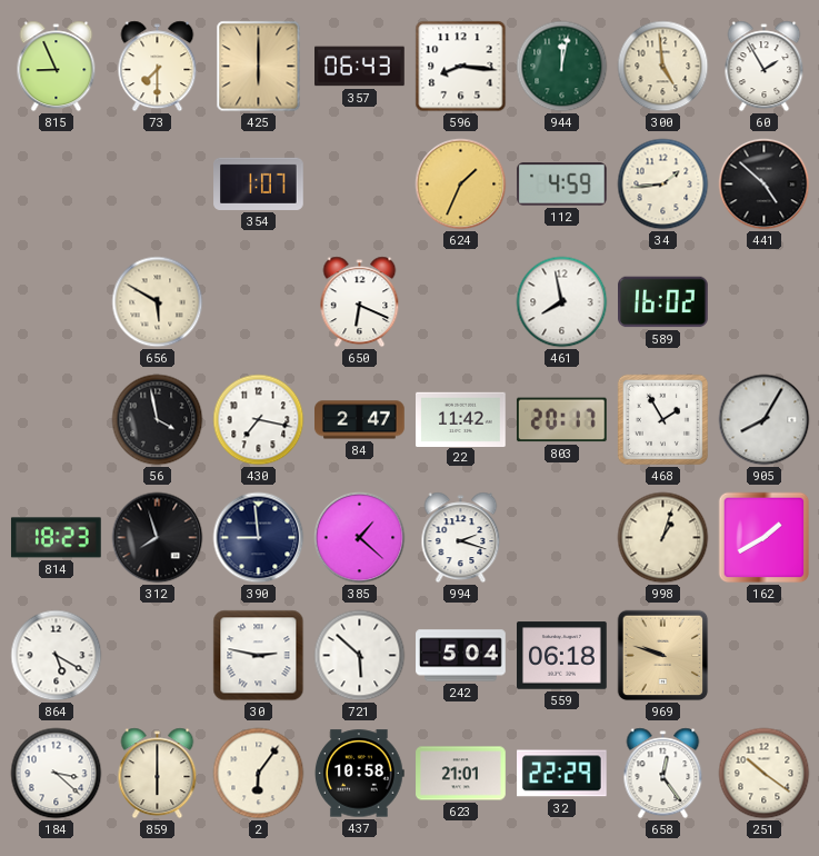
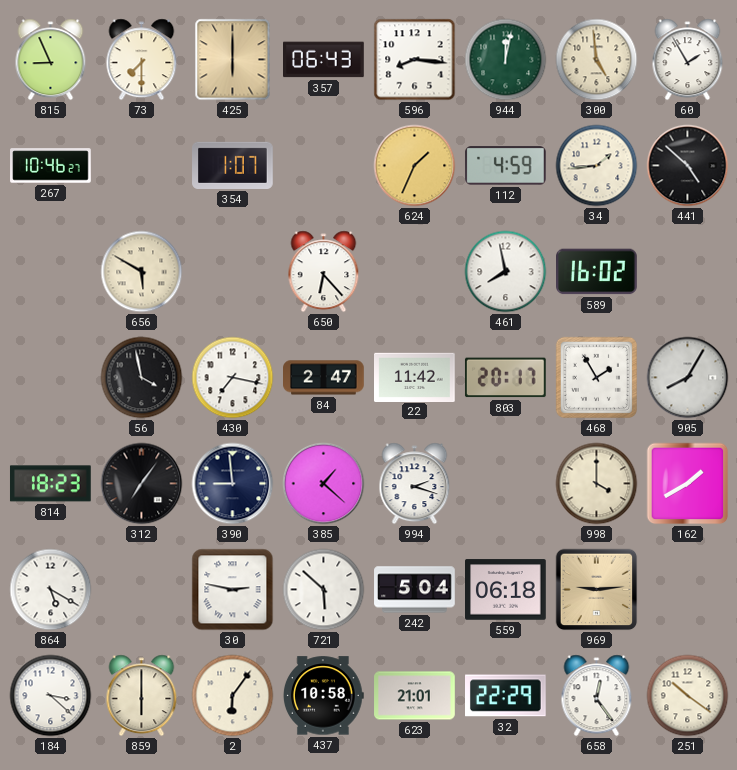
267: none -> 10:46 (51, 166)
650: 6:19 -> 6:23 (324, 272)
312: 7:57 -> 7:06 (142, 484)
998: 1:03 -> 4:00 (597, 484)
969: 9:48 -> 9:14 (597, 590)
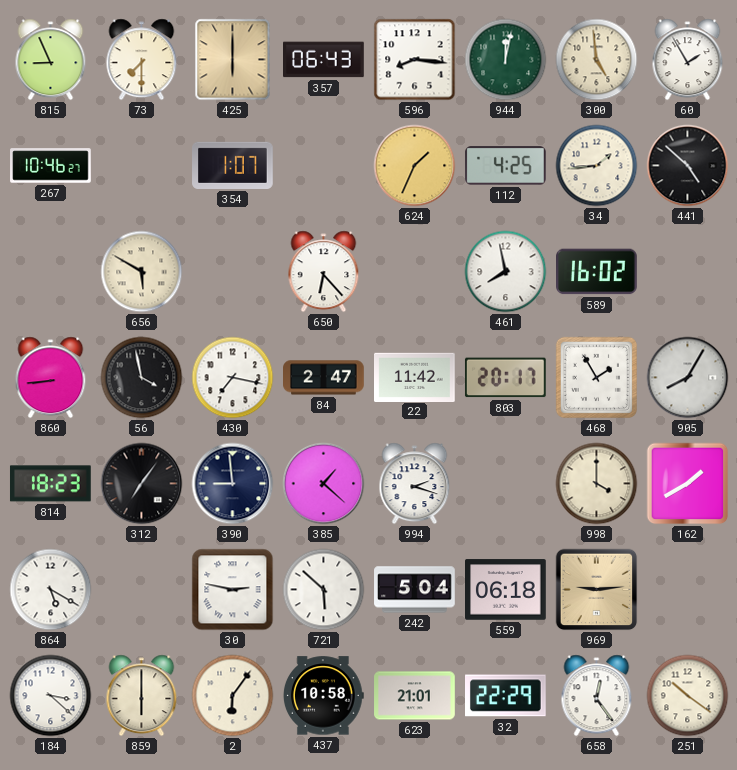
112: 4:59 -> 4:25 (506, 166)
860: none -> 8:44 (51, 378)
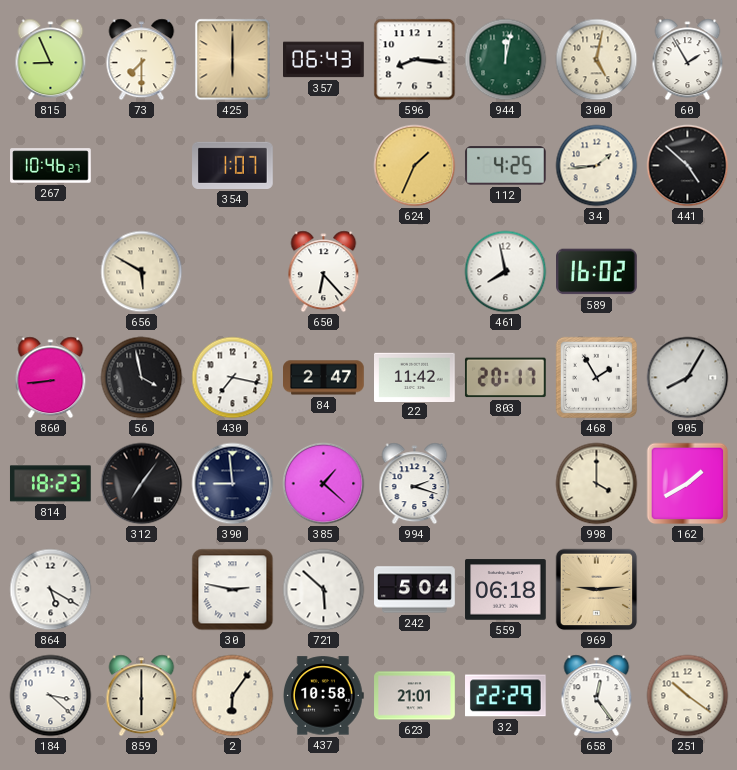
300: 4:59 -> 5:02 (597, 60)
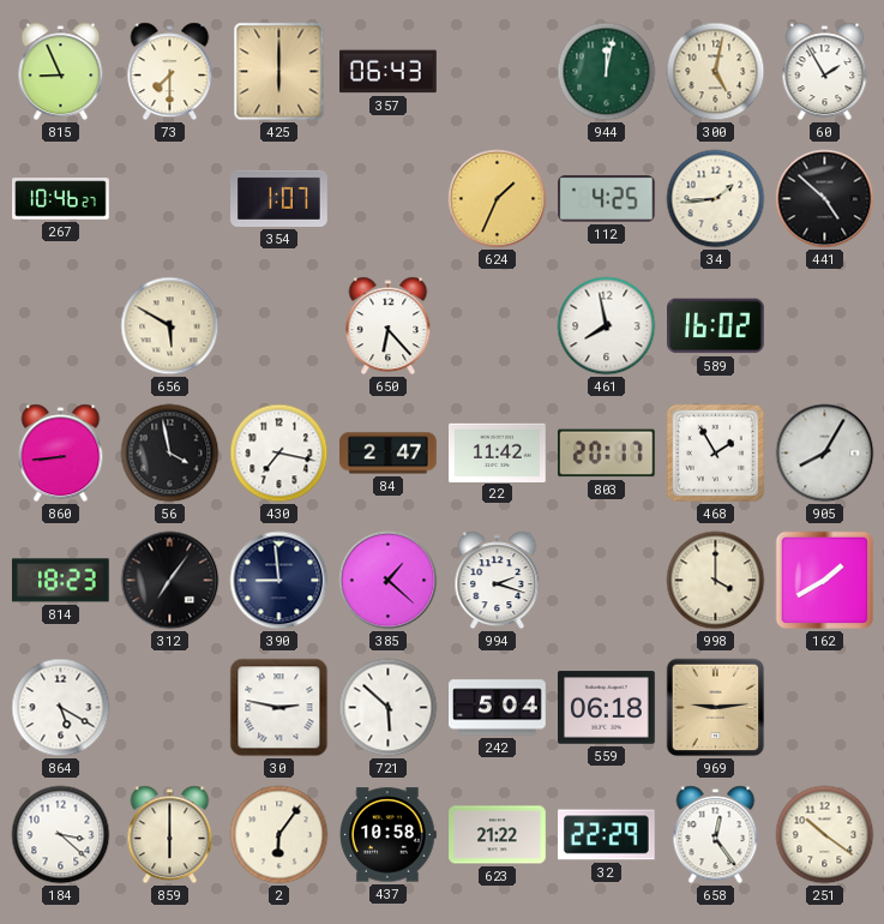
596: 8:16 -> none (415, 60)
623: 21:01 -> 21:22 (498, 835)
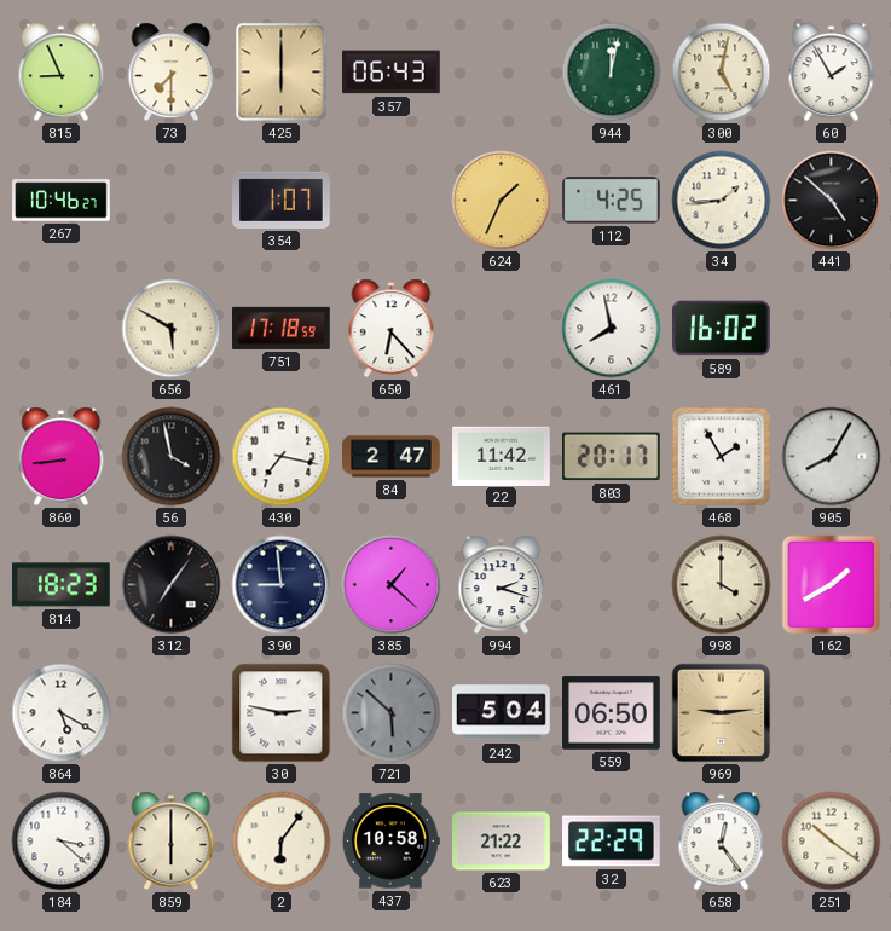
751: none -> 17:18 (282, 328)
721 dial: white -> grey (392, 713)
559: 06:18 -> 06:50 (612, 713)
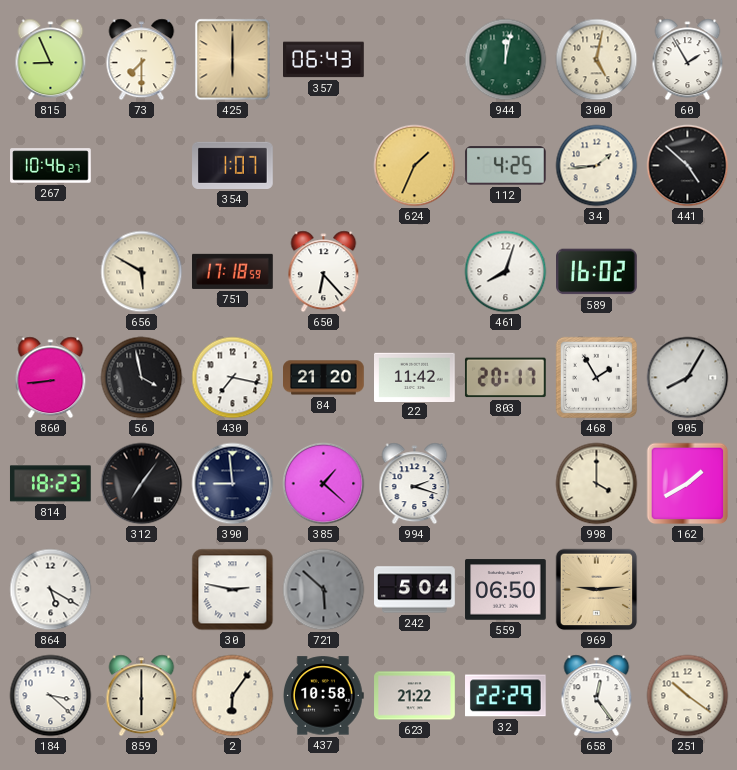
461: 7:58 -> 8:03 (506, 272)
84: 2:47 -> 21:20 (324, 378)
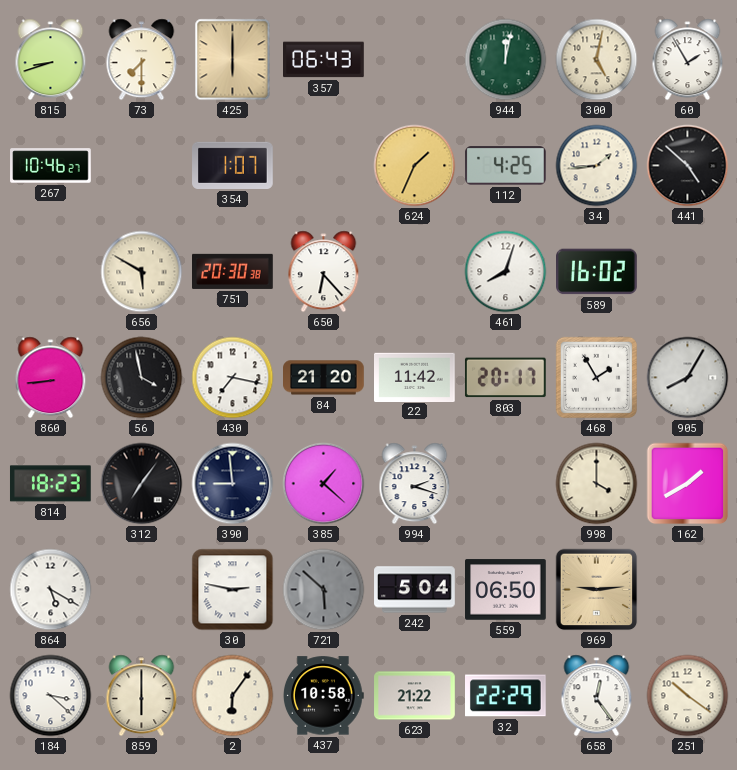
815: 8:56 -> 8:42 (51, 60)
751: 17:18 -> 20:30 (233, 271)
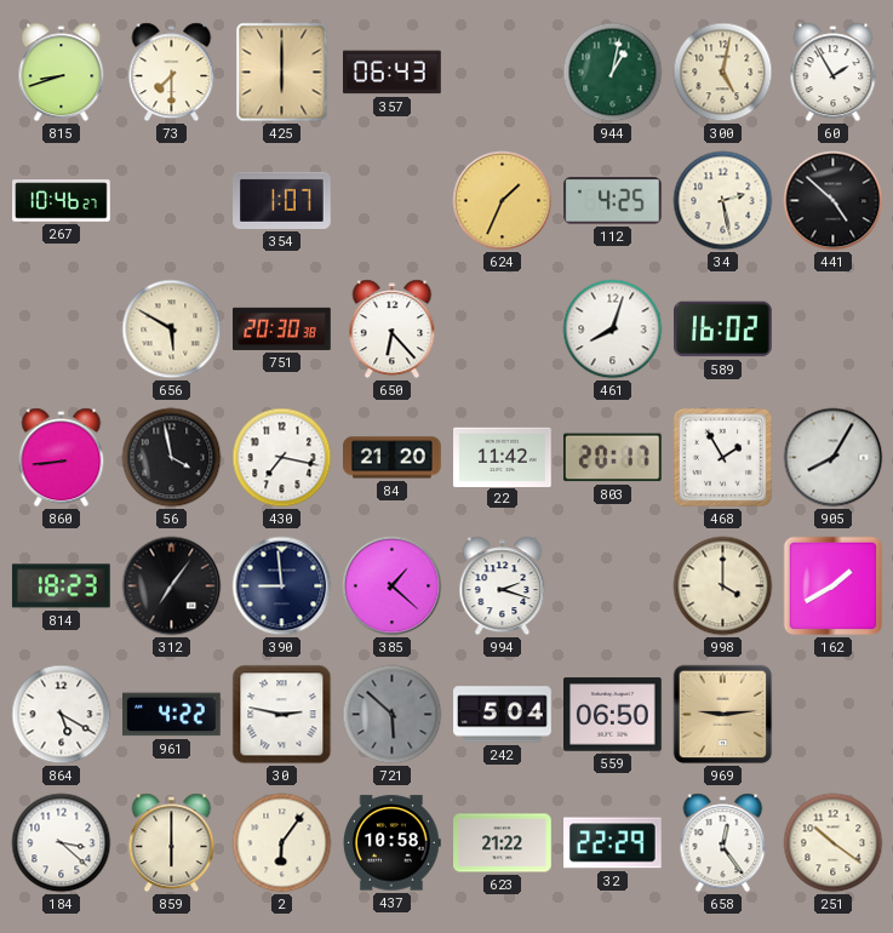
944: 12:02 -> 1:02 (613, 73)
34: 1:44 -> 2:28 (723, 201)
961: none -> 4:22 (172, 715)
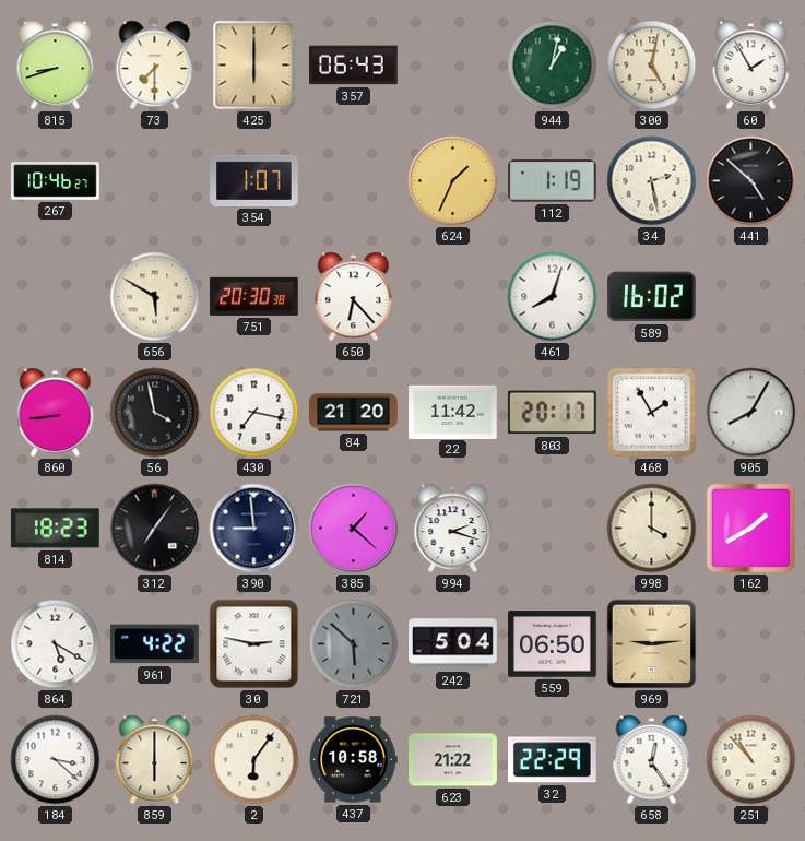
112: 4:25 -> 1:19 (553, 181)
251: 10:21 -> 10:53 (751, 760)
